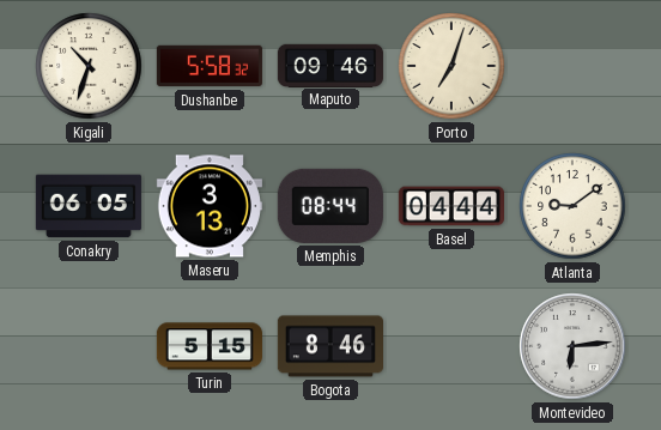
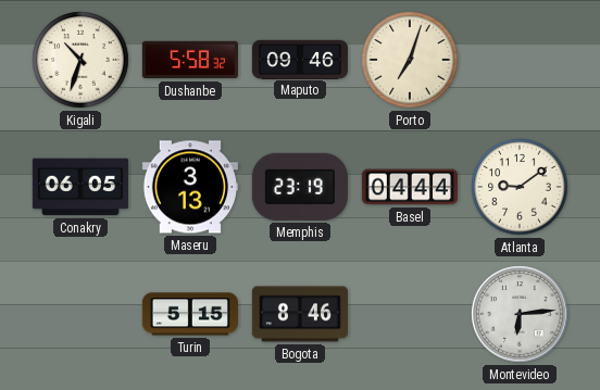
Memphis: 08:44 -> 23:19 (300, 187)
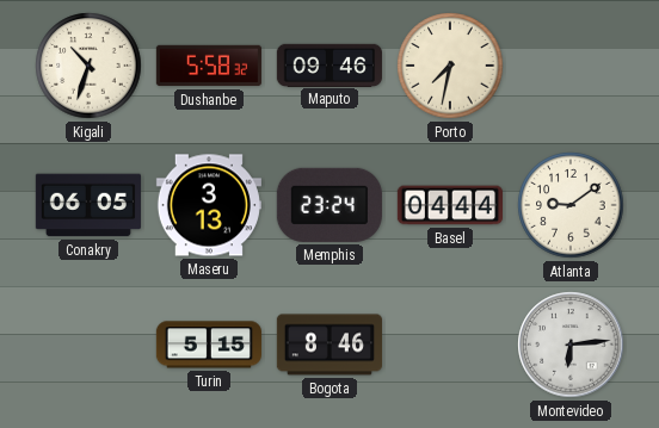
Porto: 7:03 -> 7:32 (450, 66)
Memphis: 23:19 -> 23:24 (329, 205)
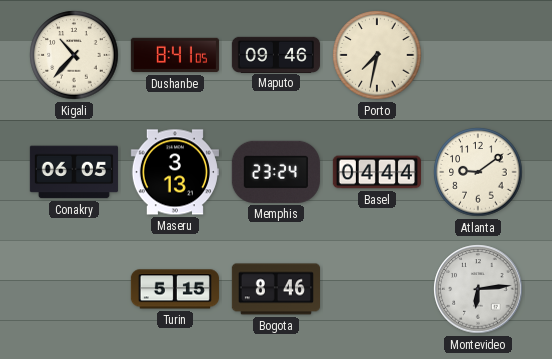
Kigali: 10:33 -> 10:37 (74, 55)
Dushanbe: 5:58 -> 8:41 (175, 55)
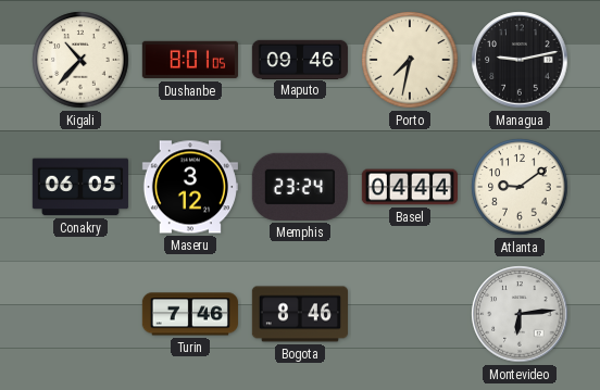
Dushanbe: 8:41 -> 8:01 (190, 60)
Managua: none -> 9:13 (520, 60)
Maseru: 3:13 -> 3:12 (190, 187)
Turin: 5:15 -> 7:46 (190, 314)
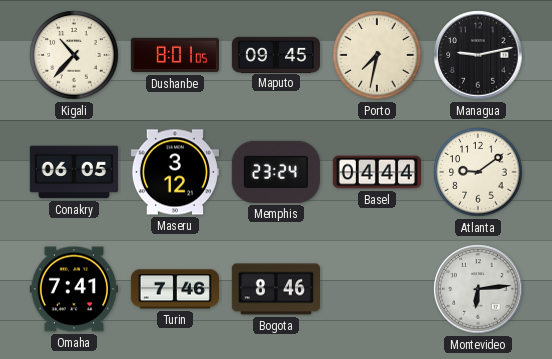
Maputo: 09:46 -> 09:45 (275, 54)
Omaha: none -> 7:41 (74, 289)
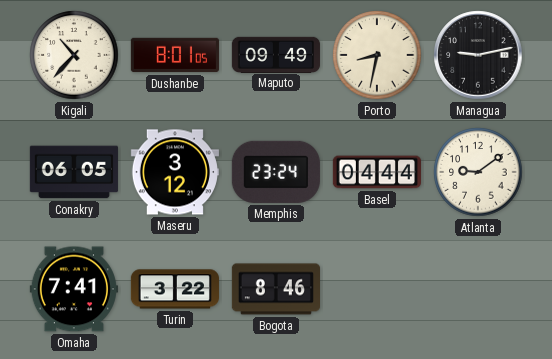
Maputo: 09:45 -> 09:49 (275, 54)
Porto: 7:32 -> 8:32 (377, 55)
Turin: 7:46 -> 3:22 (175, 289)
Montevideo: 6:14 -> none (478, 289)
